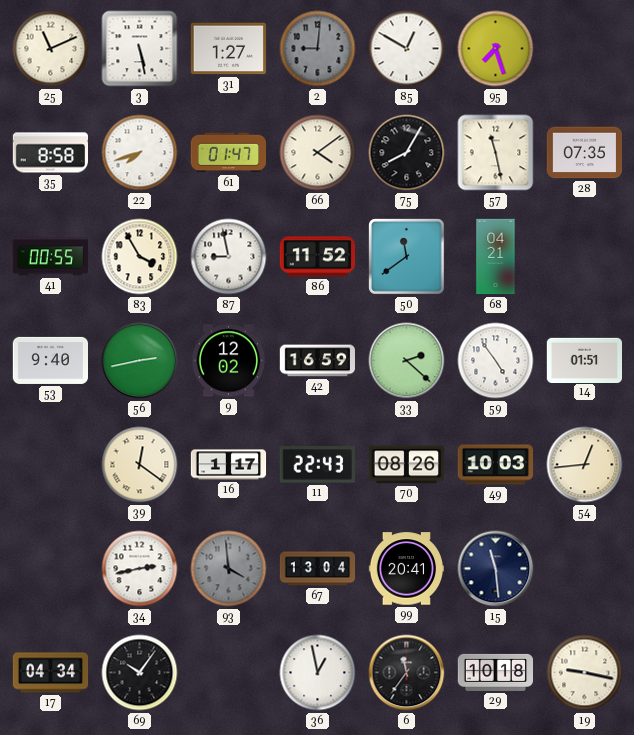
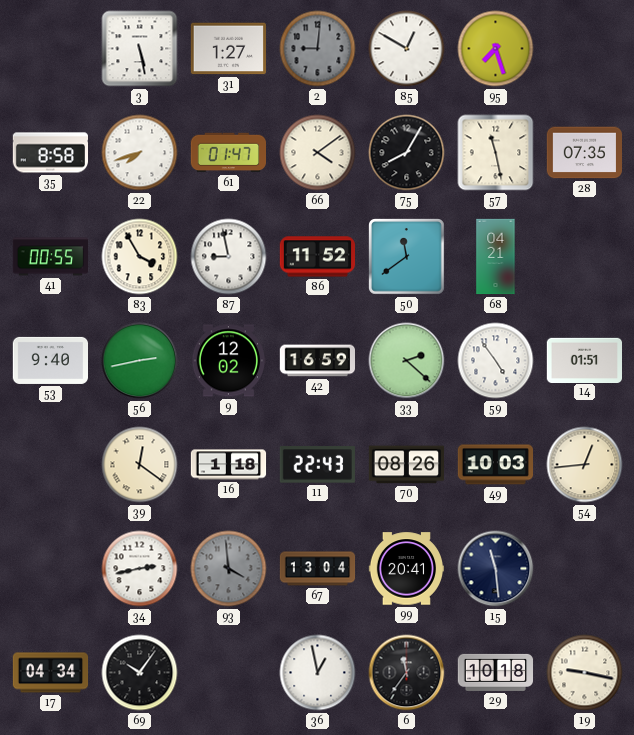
25: 11:11 -> none (51, 49)
16: 1:17 -> 1:18 (229, 465)
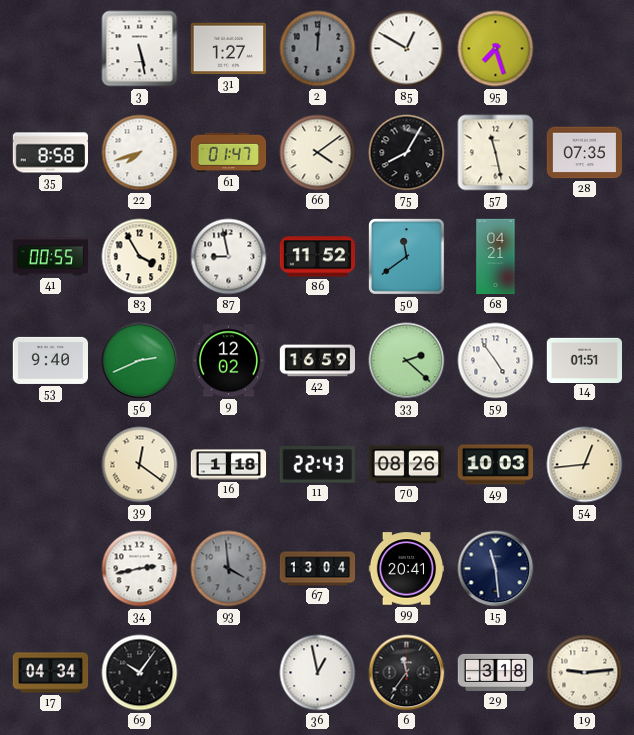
2: 9:01 -> 12:01 (318, 49)
56: 2:43 -> 2:41 (140, 361)
29: 10:18 -> 3:18 (496, 672)
19: 9:17 -> 9:14 (585, 673)
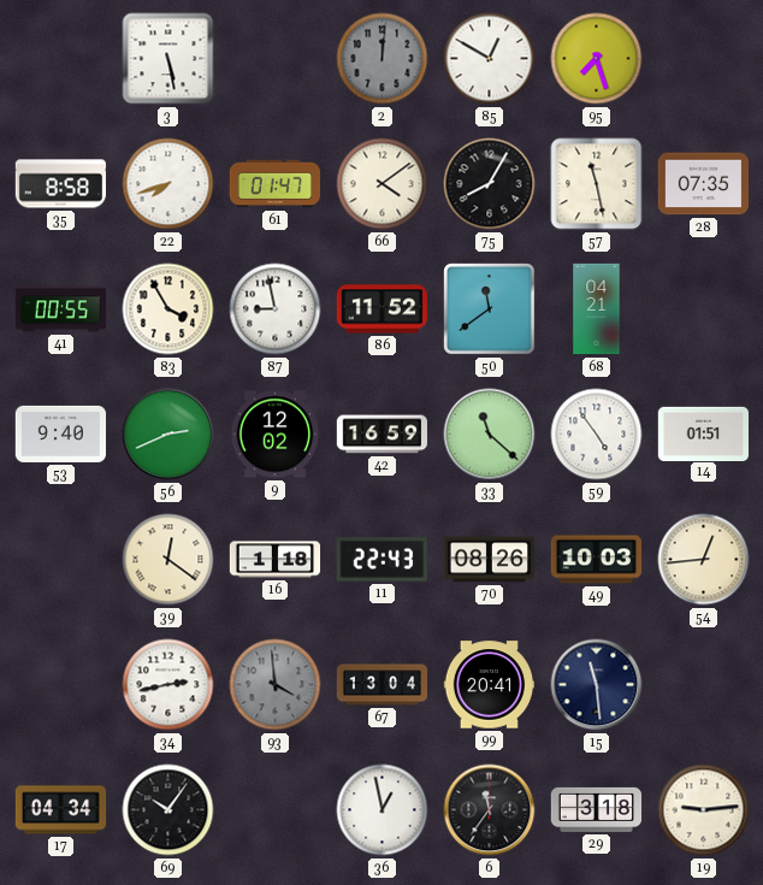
31: 1:27 -> none (228, 49)
33: 2:22 -> 11:22 (490, 435)
